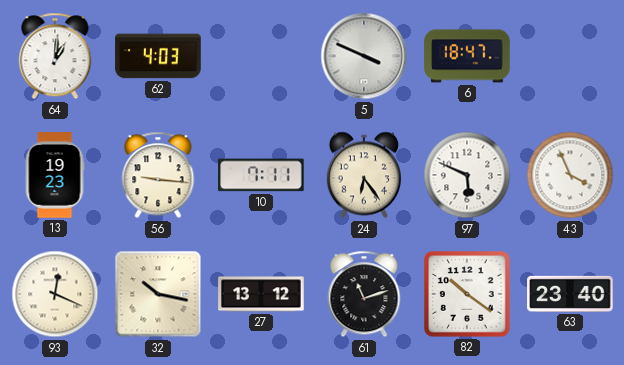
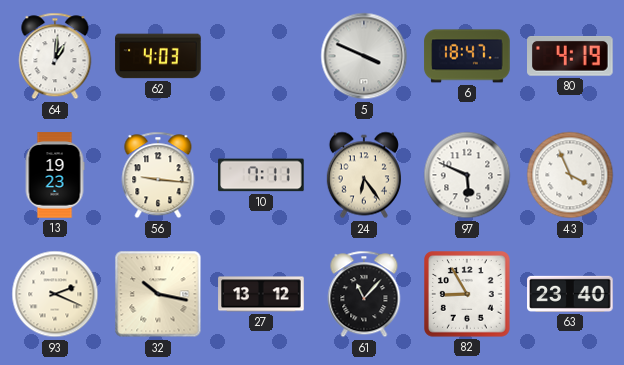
80: none -> 4:19 (571, 57)
93: 12:19 -> 2:19 (55, 294)
61: 11:12 -> 11:07 (364, 294)
82: 10:21 -> 8:55 (467, 294)
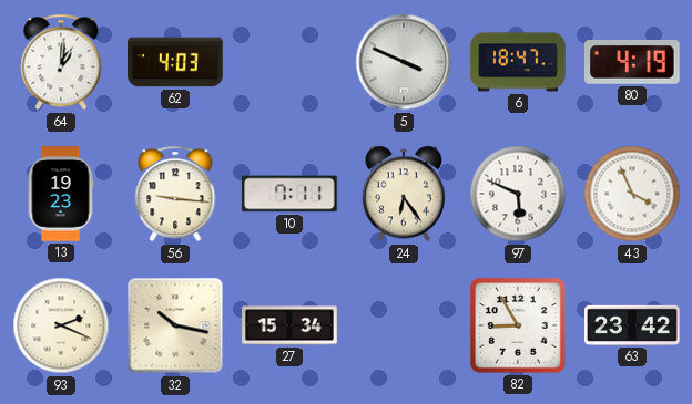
27: 13:12 -> 15:34 (289, 325)
61: 11:07 -> none (364, 294)
63: 23:40 -> 23:42 (632, 325)
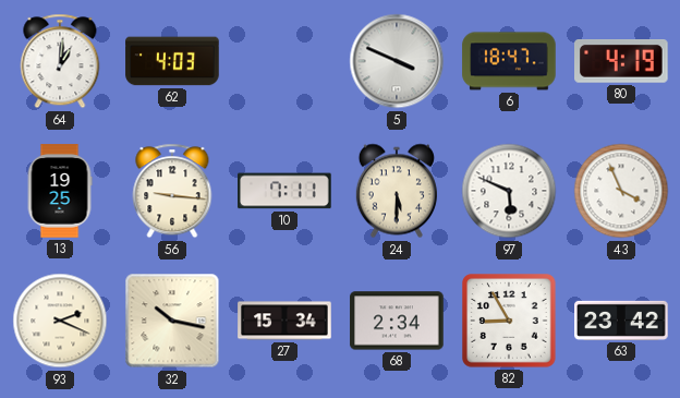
13: 19:23 -> 19:25 (60, 191)
24: 6:24 -> 5:30 (397, 191)
68: none -> 2:34 (397, 321)
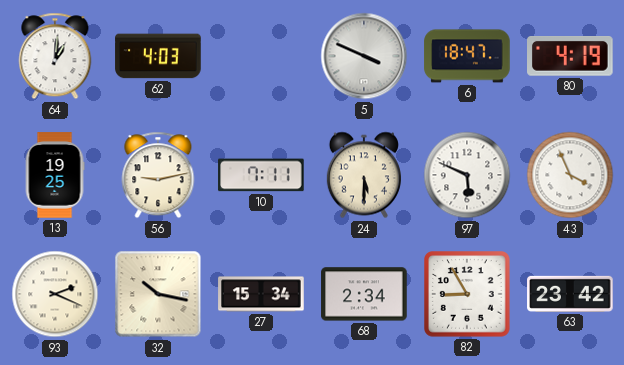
56: 9:16 -> 9:13 (158, 175)
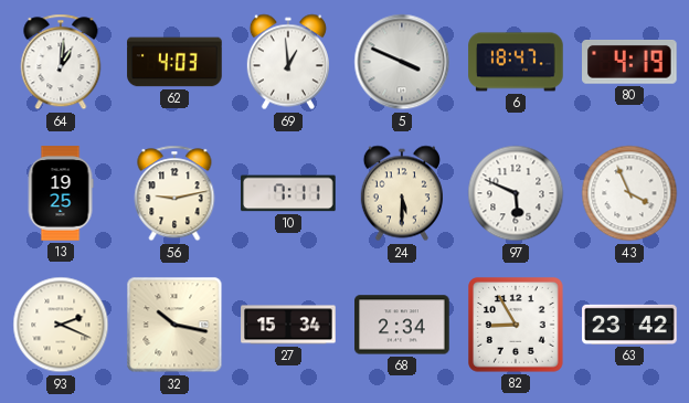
69: none -> 12:59 (288, 62)
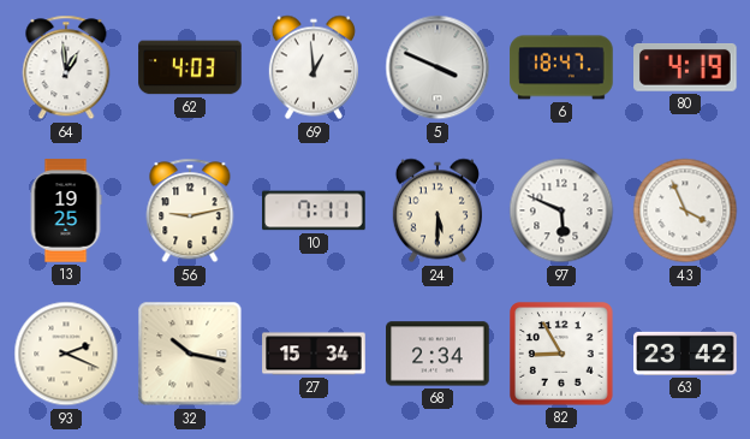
64: 1:01 -> 12:59 (66, 67)
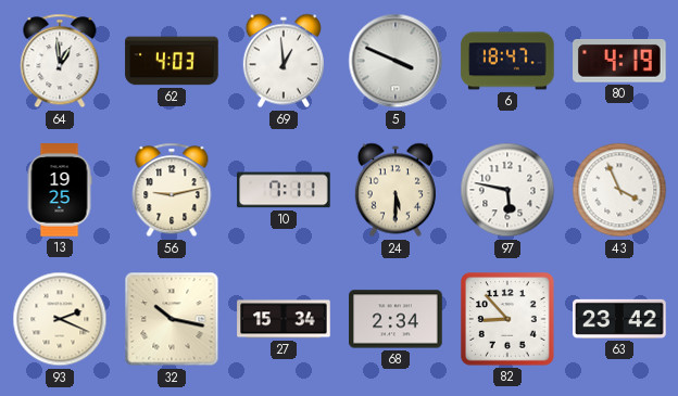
97: 5:49 -> 5:47 (507, 190)
82: 8:55 -> 8:53 (507, 319)
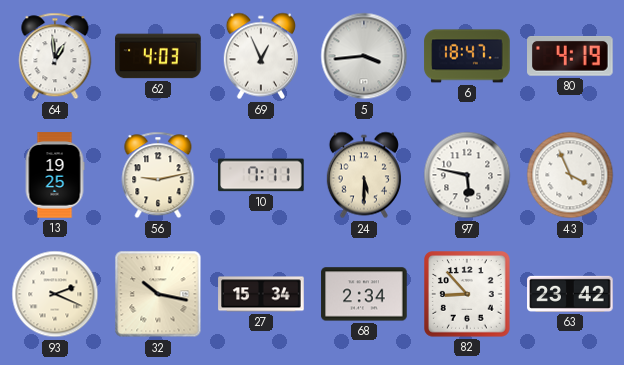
69: 12:59 -> 12:56 (261, 56)
5: 3:49 -> 3:44 (364, 56)
